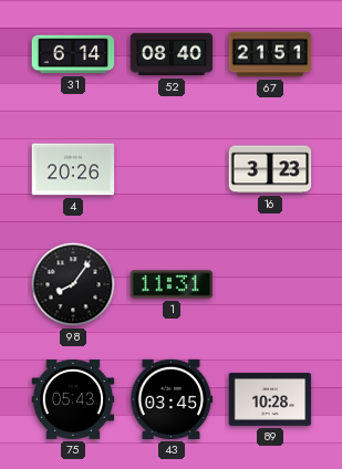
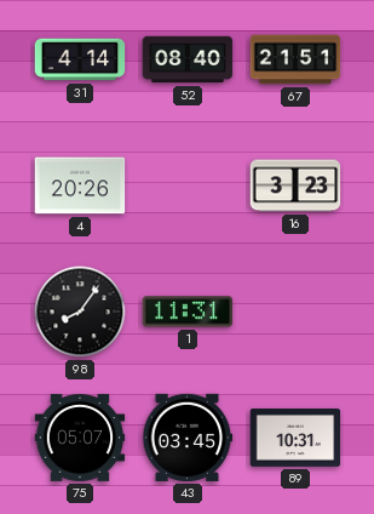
31: 6:14 -> 4:14 (80, 59)
75: 05:43 -> 05:07 (80, 439)
89: 10:28 -> 10:31 (295, 438)
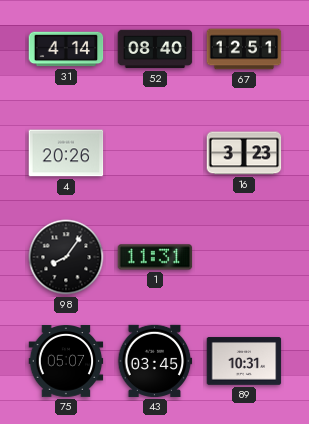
67: 21:51 -> 12:51 (244, 49)
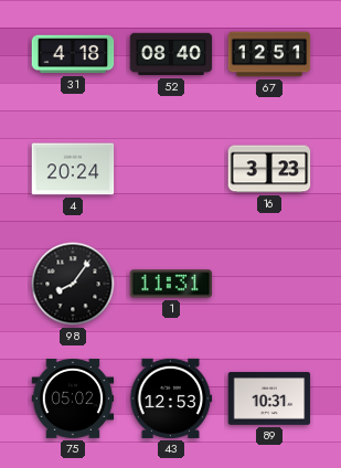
31: 4:14 -> 4:18 (73, 54)
4: 20:26 -> 20:24 (73, 169)
75: 05:07 -> 05:02 (73, 400)
43: 03:45 -> 12:53 (171, 398)
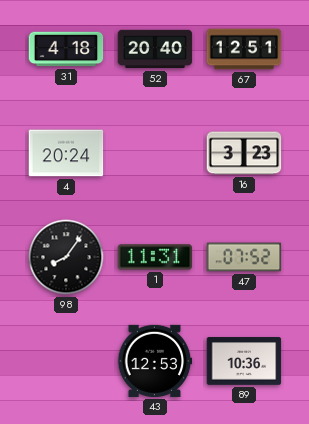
52: 08:40 -> 20:40 (155, 49)
47: none -> 07:52 (244, 257)
75: 05:02 -> none (73, 400)
89: 10:31 -> 10:36 (244, 361)
